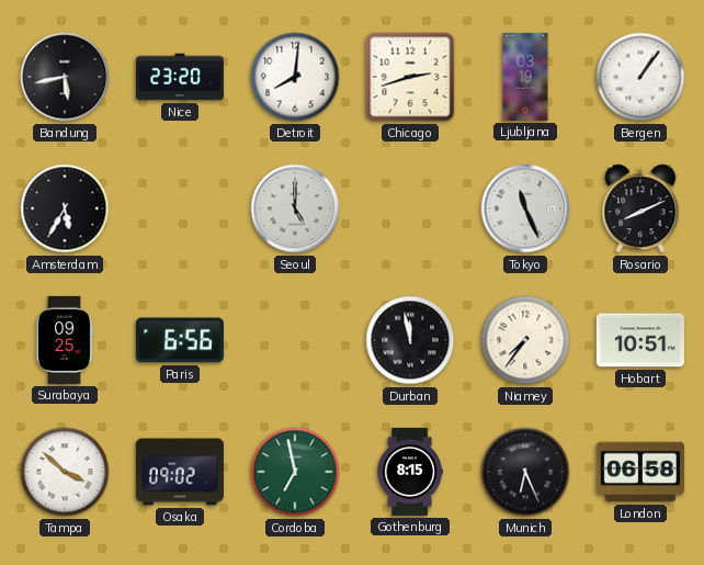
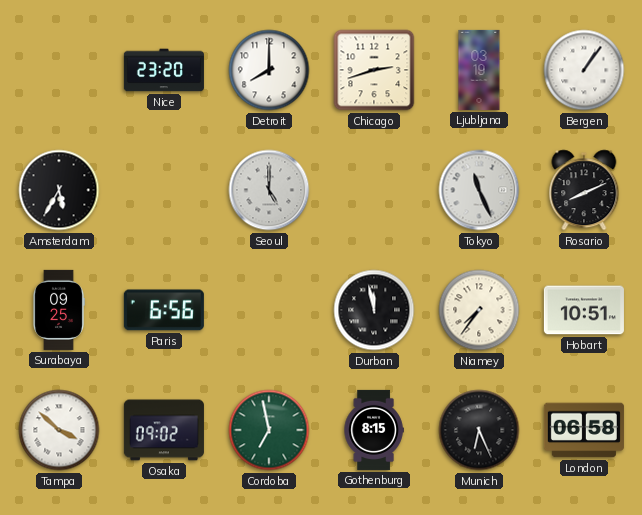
Bandung: 5:43 -> none (65, 77)
Detroit: 8:01 -> 8:00 (269, 70)
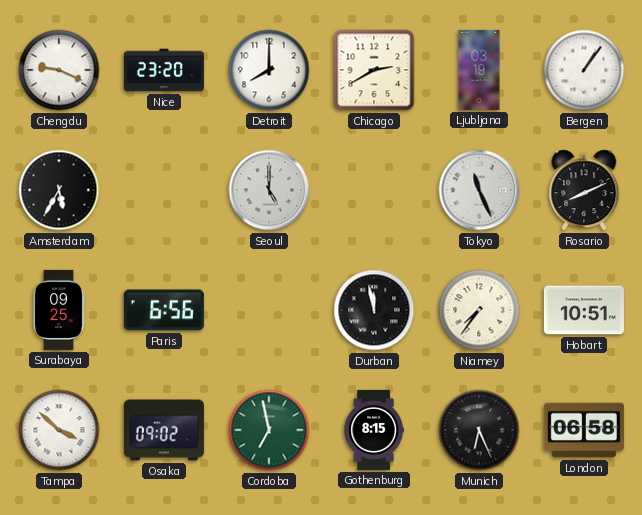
Chengdu: none -> 9:19 (59, 70)
Chicago: 2:42 -> 2:40 (374, 70)
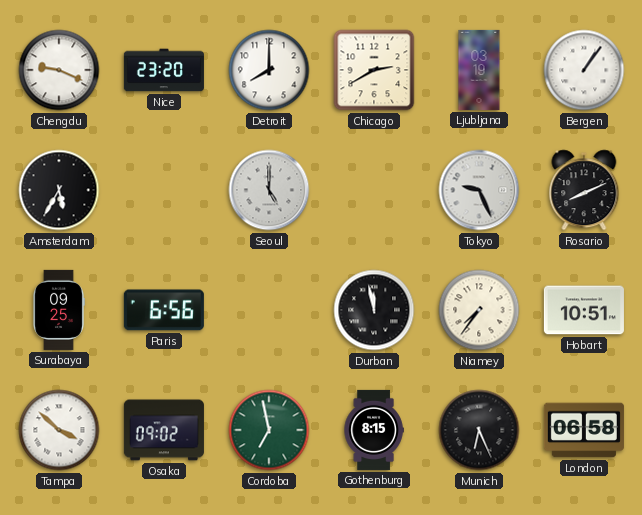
Tokyo: 11:26 -> 9:26 (479, 190)
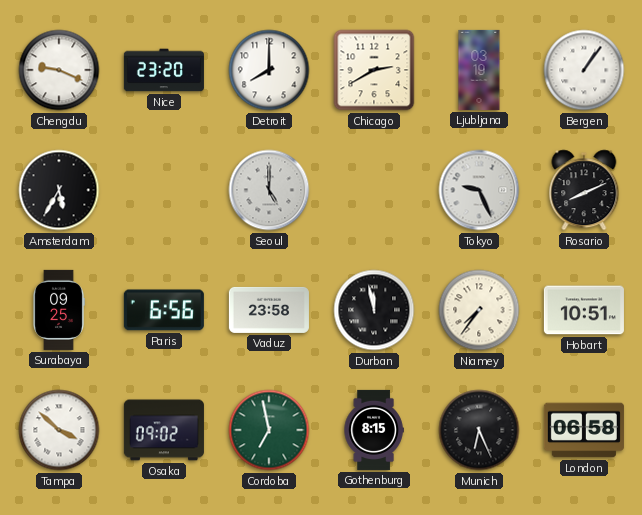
Vaduz: none -> 23:58 (269, 310)
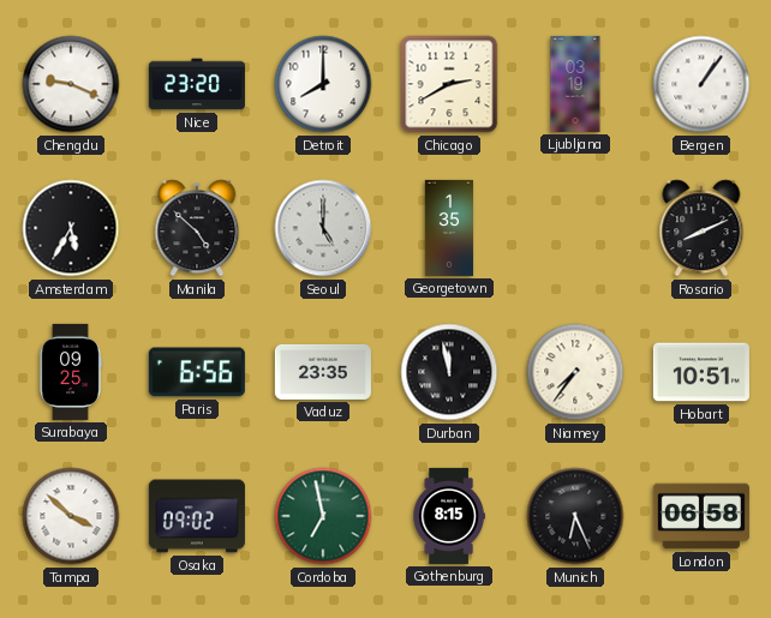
Manila: none -> 4:52 (197, 228)
Georgetown: none -> 1:35 (449, 228)
Tokyo: 9:26 -> none (479, 190)
Vaduz: 23:58 -> 23:35 (323, 372)
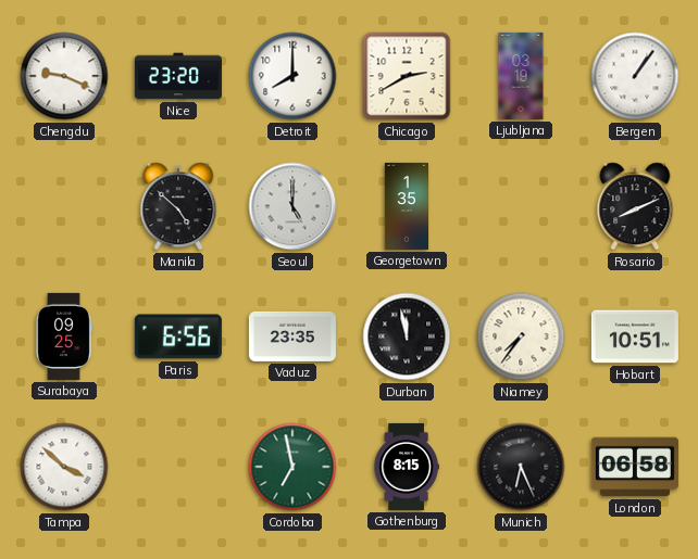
Amsterdam: 5:35 -> none (71, 228)
Osaka: 09:02 -> none (197, 516)
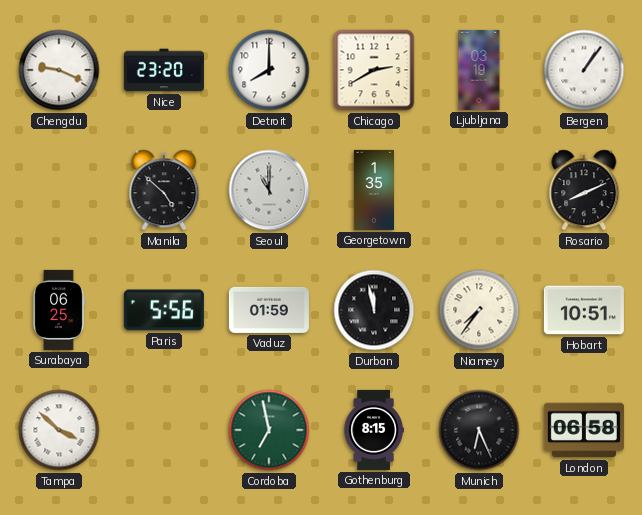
Seoul: 5:00 -> 11:00 (269, 190)
Surabaya: 09:25 -> 06:25 (59, 310)
Paris: 6:56 -> 5:56 (164, 310)
Vaduz: 23:35 -> 01:59 (269, 310)
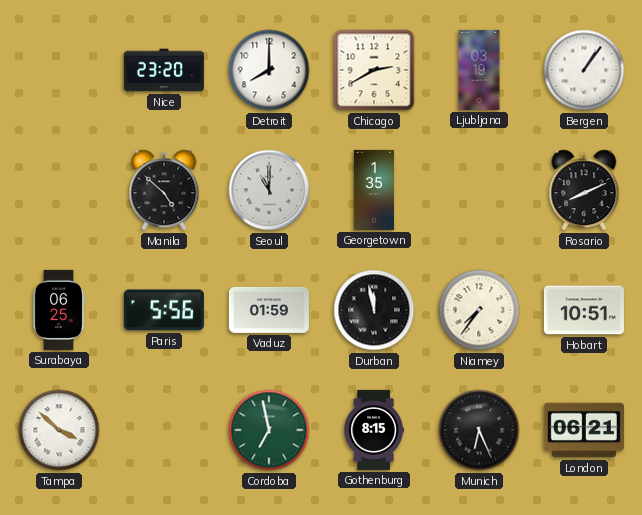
Chengdu: 9:19 -> none (59, 70)
London: 06:58 -> 06:21 (584, 430)
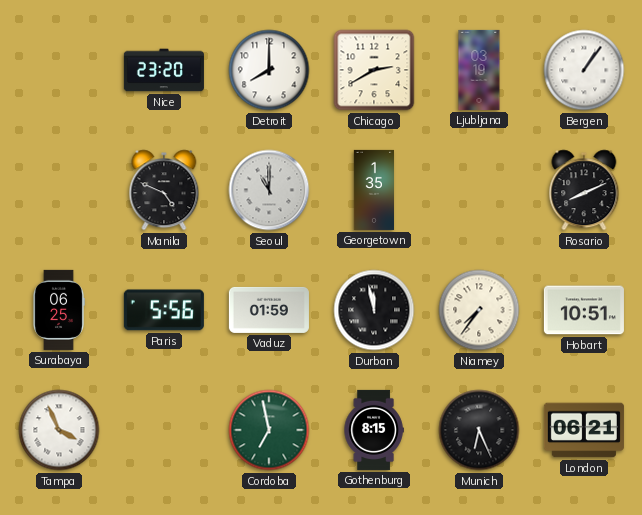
Manila: 4:52 -> 4:49 (164, 190)
Tampa: 3:52 -> 3:56 (59, 430)
